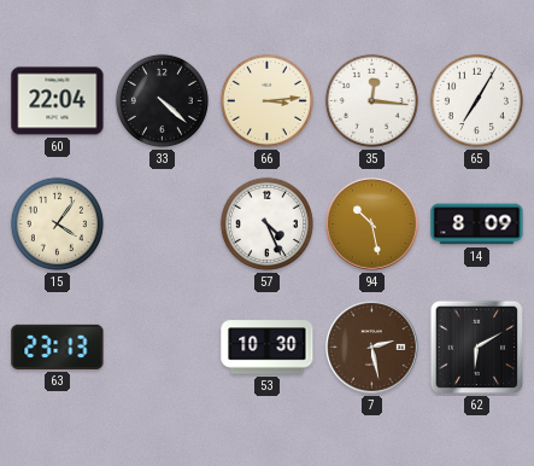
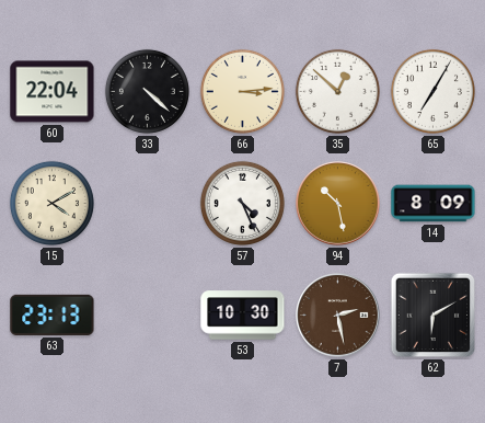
35: 12:16 -> 12:52 (337, 91)
15: 4:06 -> 4:10 (51, 203)
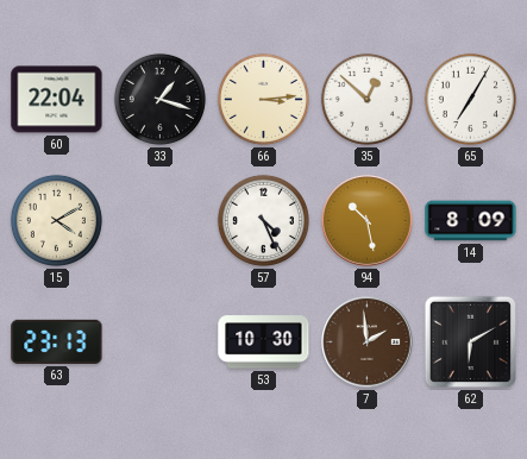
33: 4:22 -> 1:18 (159, 99)
7: 2:28 -> 1:59 (368, 342)
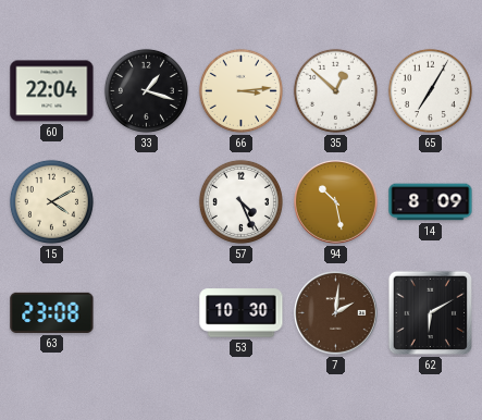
63: 23:13 -> 23:08 (52, 312)
7: 1:59 -> 2:01 (336, 313)
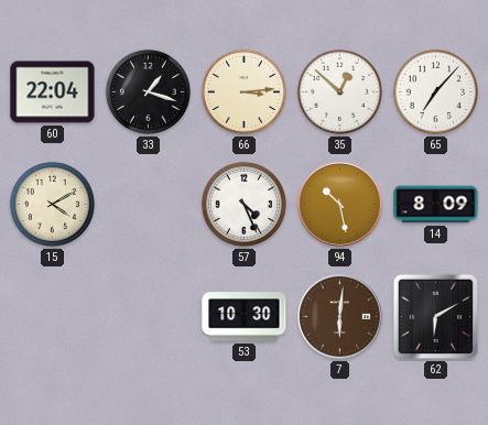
65: 7:05 -> 7:07 (435, 91)
63: 23:08 -> none (52, 312)
7: 2:01 -> 6:01 (340, 317)
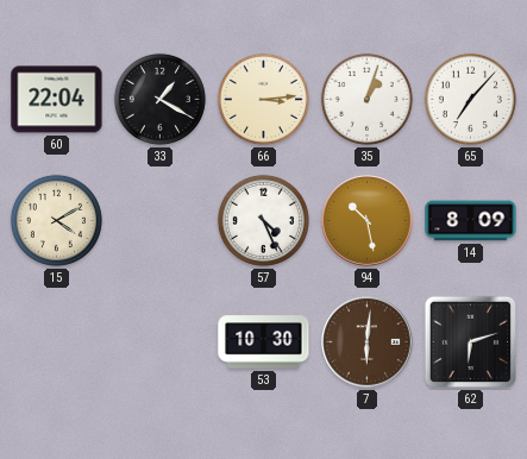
33: 1:18 -> 1:20 (159, 99)
35: 12:52 -> 1:03 (366, 99)
62: 6:10 -> 6:12 (471, 342)
